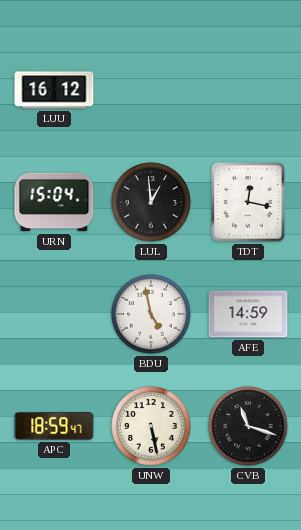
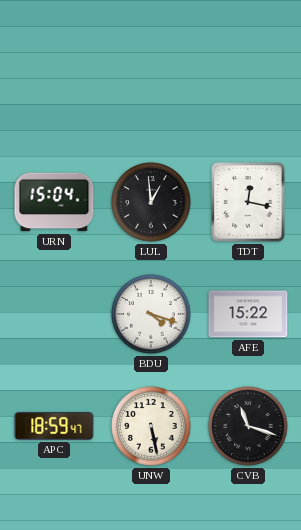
LUU: 16:12 -> none (54, 90)
BDU: 4:58 -> 4:18 (151, 314)
AFE: 14:59 -> 15:22 (248, 314)
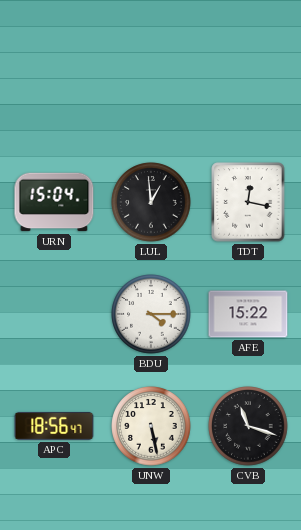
BDU: 4:18 -> 4:15 (151, 314)
APC: 18:59 -> 18:56 (54, 426)
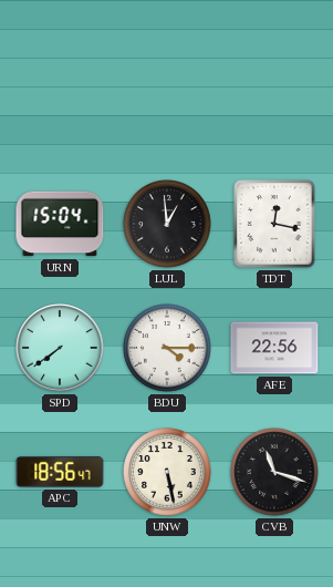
SPD: none -> 7:39 (60, 348)
AFE: 15:22 -> 22:56 (274, 348)
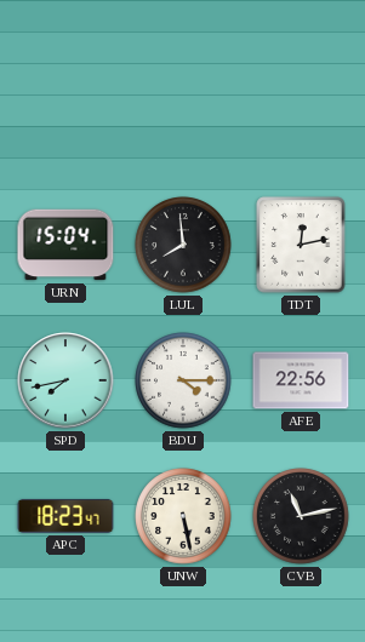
LUL: 12:59 -> 7:59 (183, 245)
TDT: 12:17 -> 12:13 (301, 245)
SPD: 7:39 -> 7:43 (65, 380)
APC: 18:56 -> 18:23 (65, 516)
CVB: 11:18 -> 11:13 (301, 516)
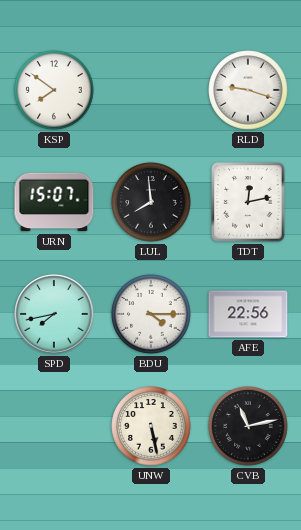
KSP: none -> 7:51 (54, 90)
RLD: none -> 9:18 (248, 90)
URN: 15:04 -> 15:07 (54, 202)
APC: 18:23 -> none (65, 516)
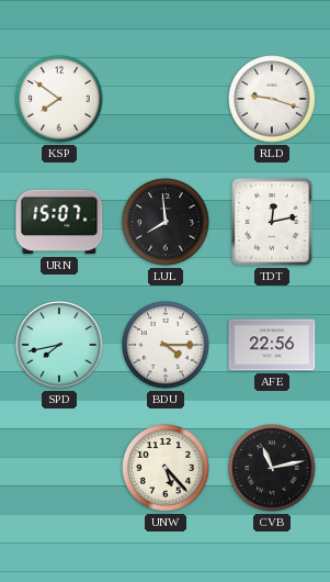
UNW: 5:28 -> 5:23 (166, 468)
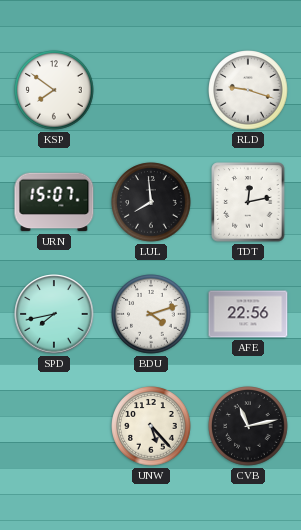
BDU: 4:15 -> 4:12 (151, 314)
